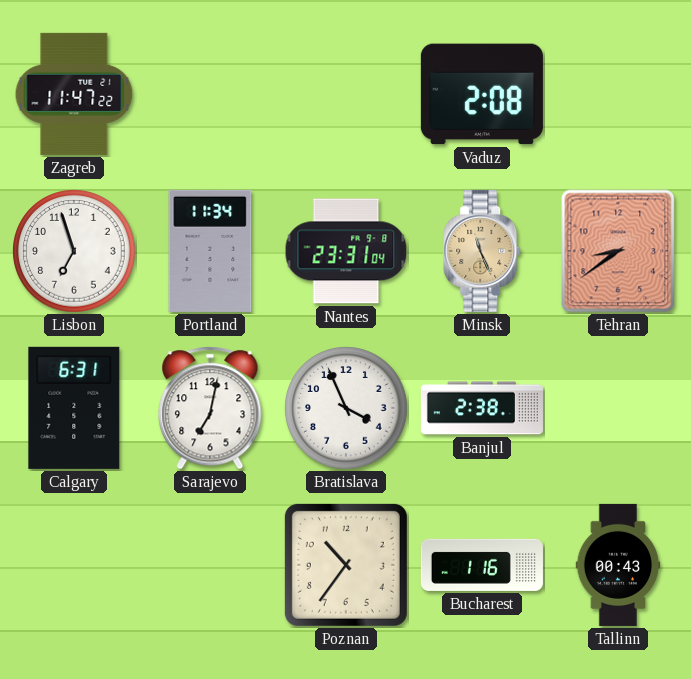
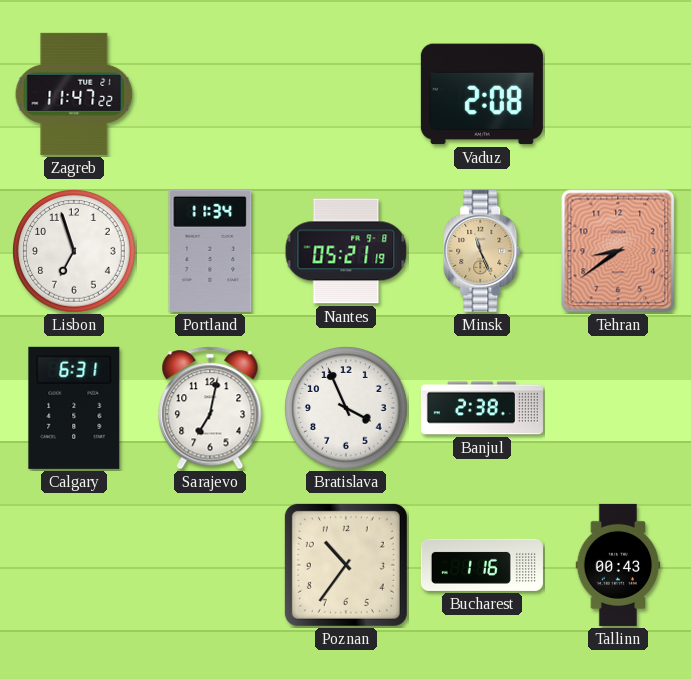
Nantes: 23:31 -> 05:21 (346, 251)
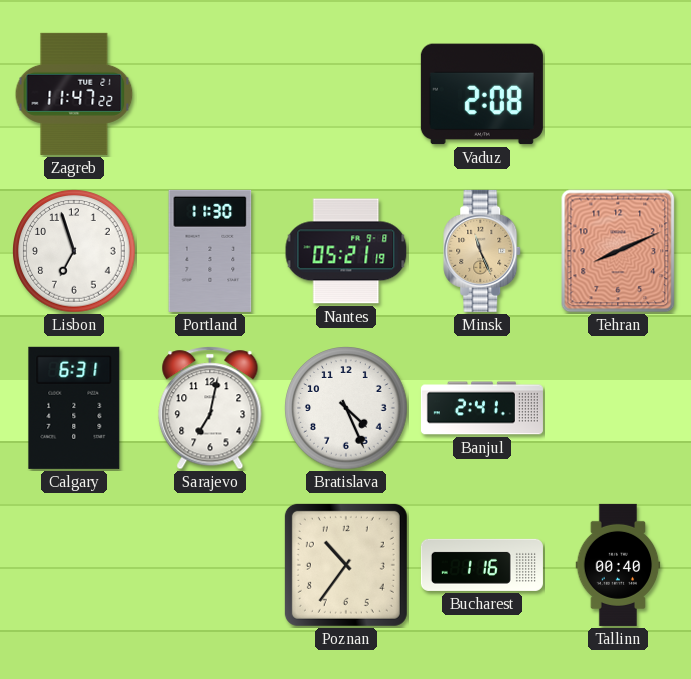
Portland: 11:34 -> 11:30 (210, 251)
Tehran: 8:39 -> 8:11 (618, 251)
Bratislava: 3:56 -> 4:26 (346, 408)
Banjul: 2:38 -> 2:41 (482, 408)
Tallinn: 00:43 -> 00:40 (618, 565)
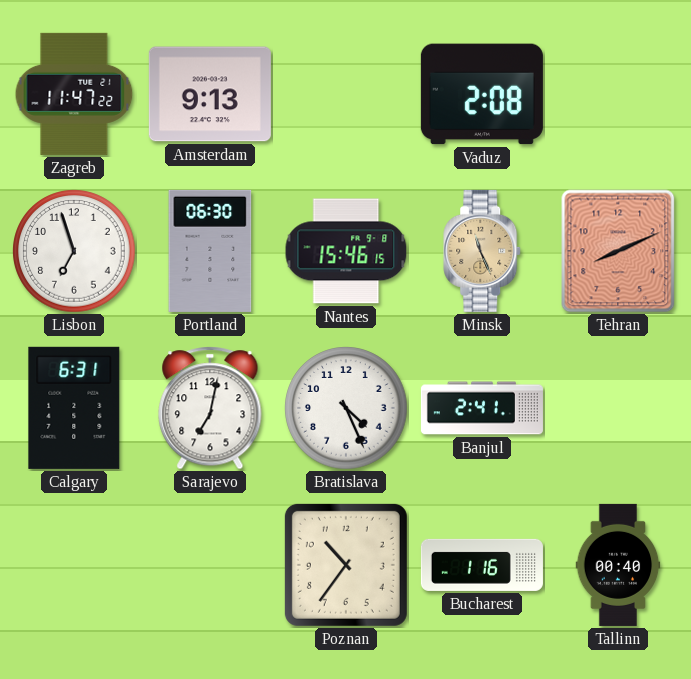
Amsterdam: none -> 9:13 (210, 94)
Portland: 11:30 -> 06:30 (210, 251)
Nantes: 05:21 -> 15:46 (346, 251)
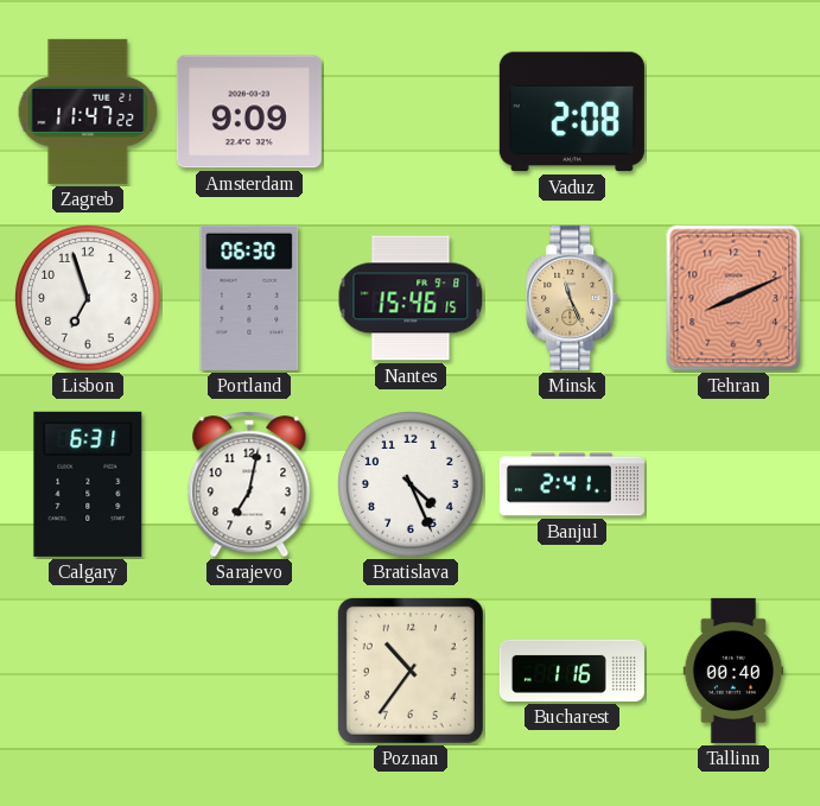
Amsterdam: 9:13 -> 9:09 (249, 112)
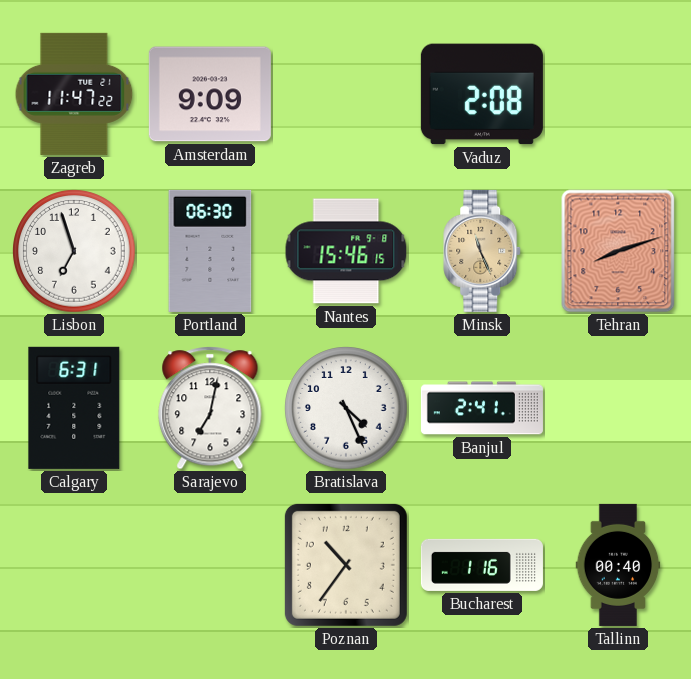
Tehran: 8:11 -> 8:12 (618, 251)
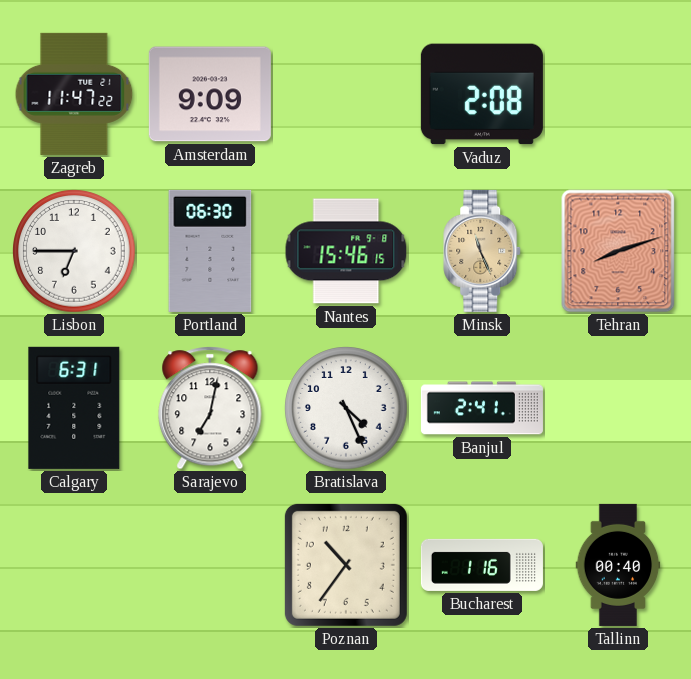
Lisbon: 6:57 -> 6:45 (74, 251)
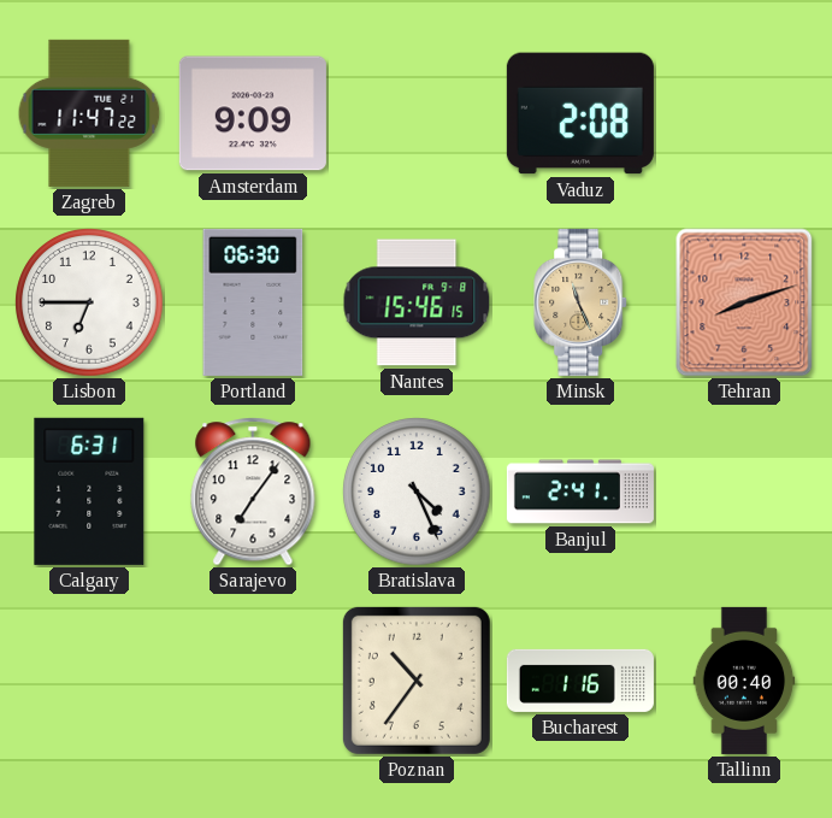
Sarajevo: 7:02 -> 7:06 (253, 492)
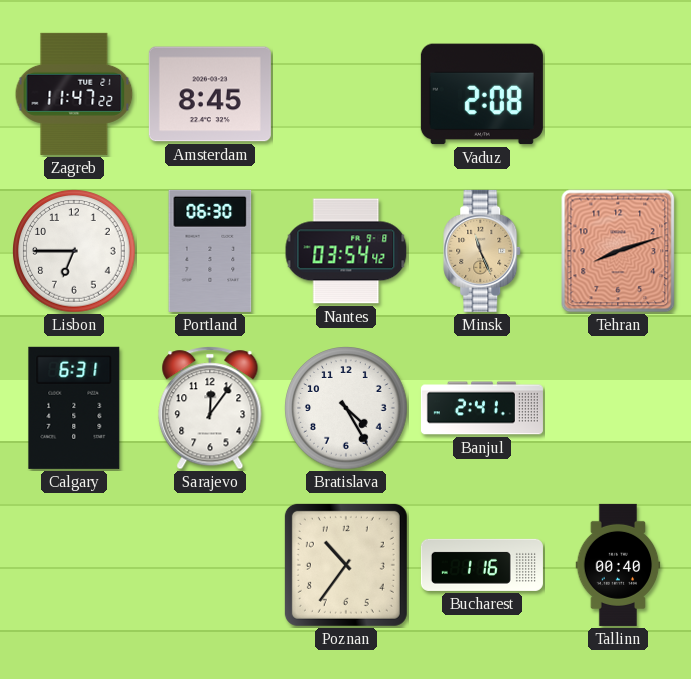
Amsterdam: 9:09 -> 8:45 (210, 94)
Nantes: 15:46 -> 03:54 (346, 251)
Sarajevo: 7:06 -> 12:06 (210, 408)
Bratislava: 4:26 -> 4:25 (346, 408)
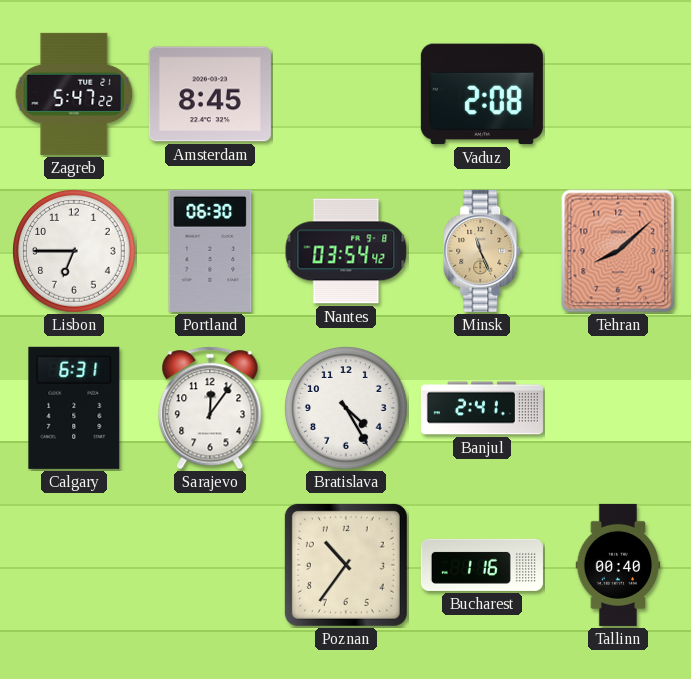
Zagreb: 11:47 -> 5:47 (74, 94)
Tehran: 8:12 -> 8:08 (618, 251)
